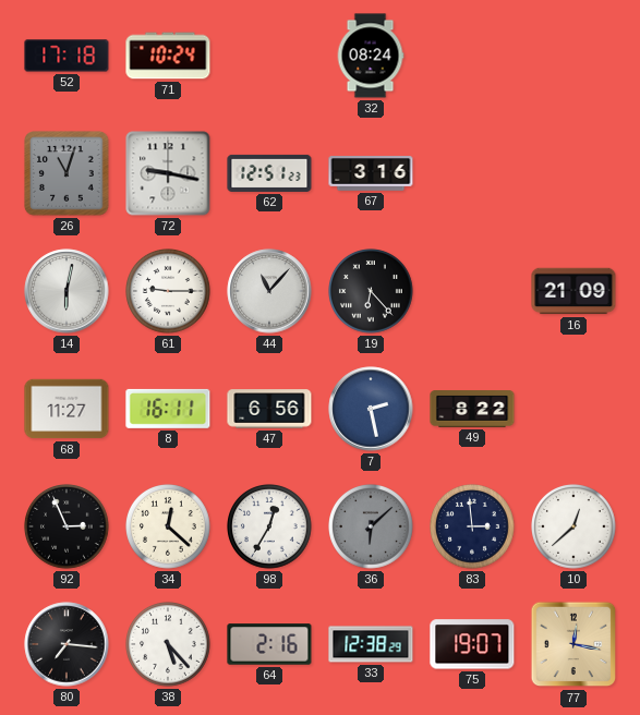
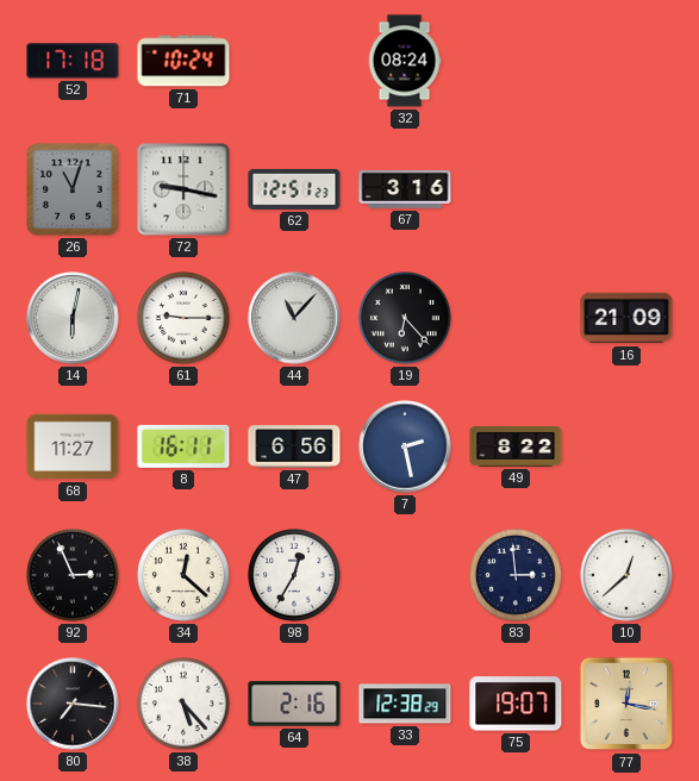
36: 6:08 -> none (372, 528)
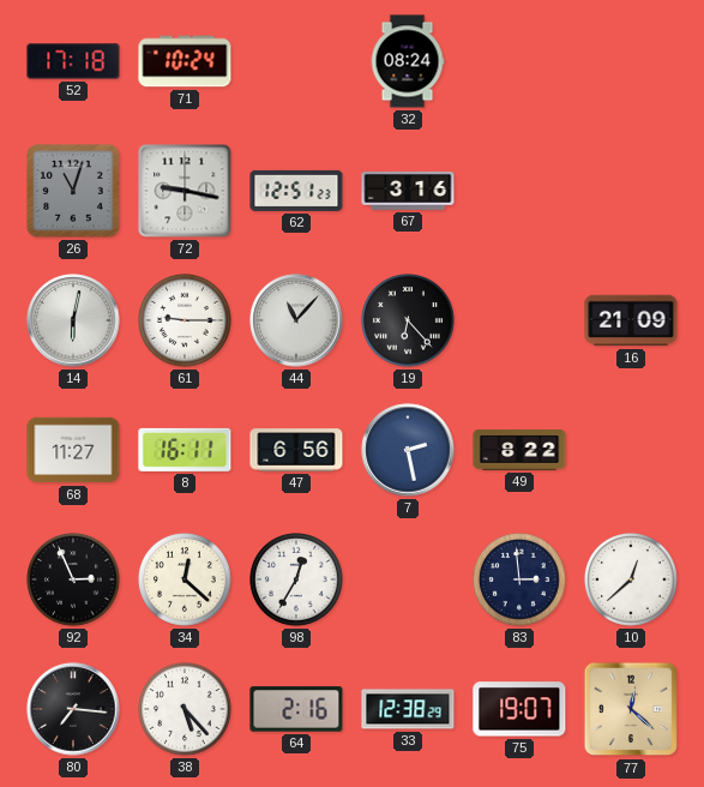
77: 12:17 -> 12:22 (631, 709)
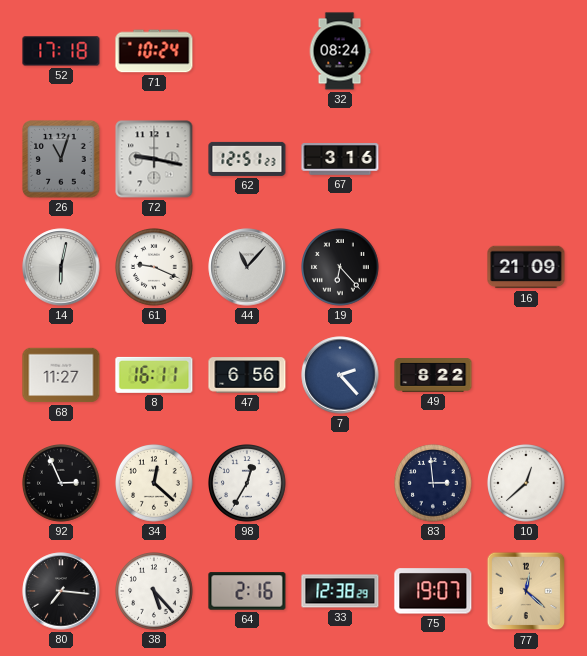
61: 9:15 -> 9:19 (155, 268)
7: 2:28 -> 2:23 (340, 375)
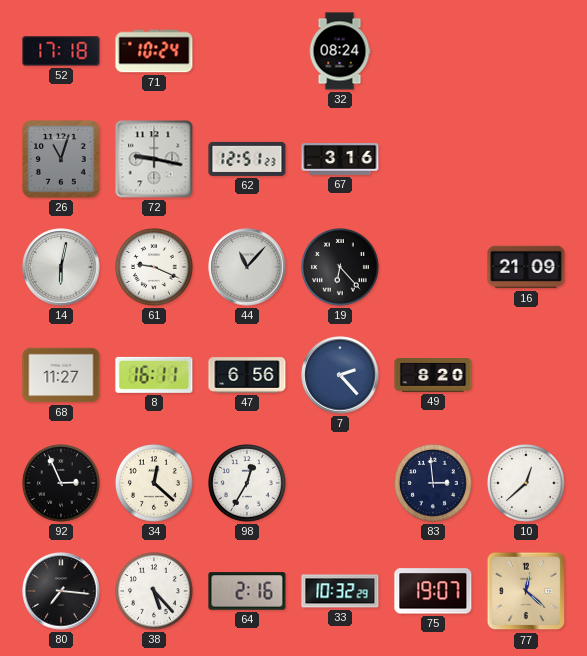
49: 8:22 -> 8:20 (433, 376)
33: 12:38 -> 10:32 (340, 591)
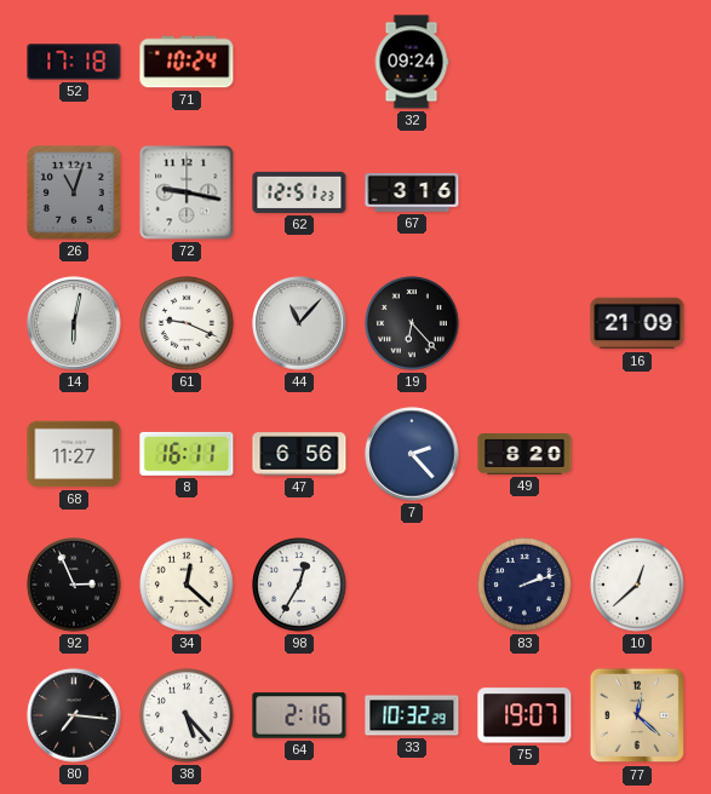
32: 08:24 -> 09:24 (412, 62)
83: 2:59 -> 2:12 (526, 586)
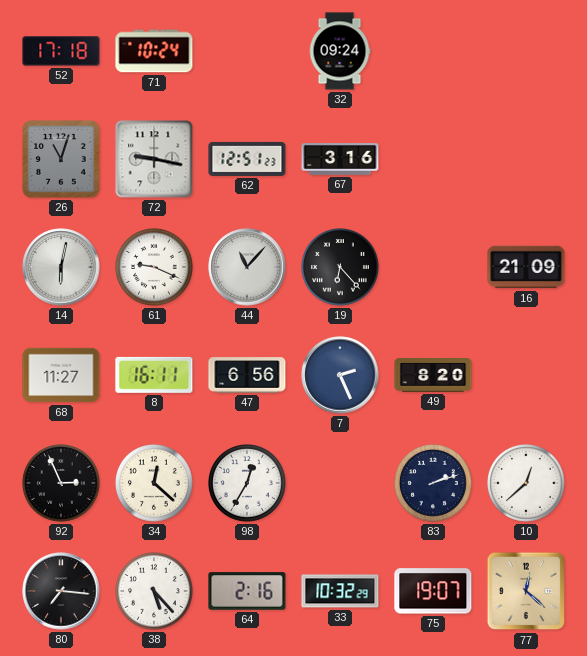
7: 2:23 -> 2:26 (340, 375)
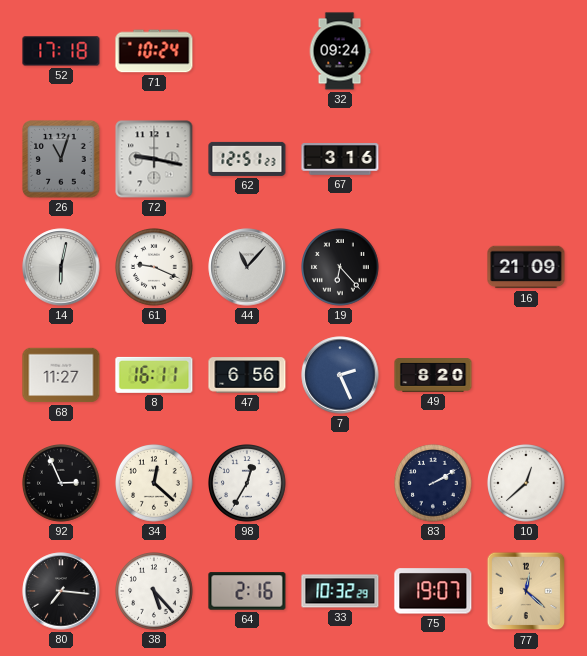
83: 2:12 -> 2:10 (434, 484)
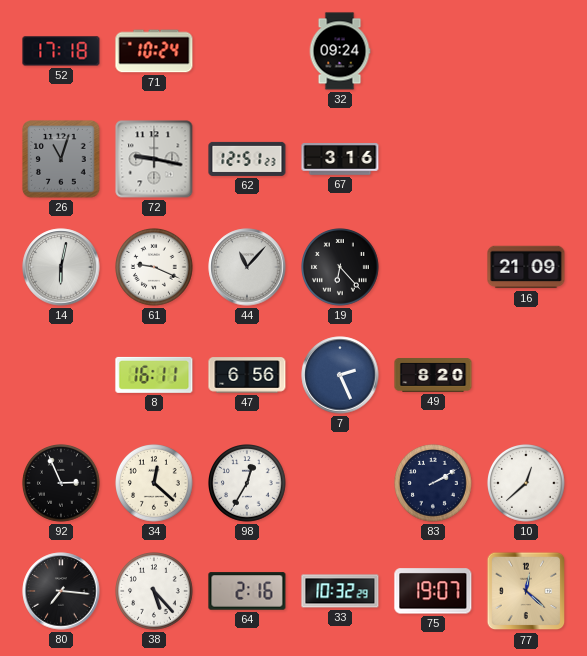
68: 11:27 -> none (61, 375)
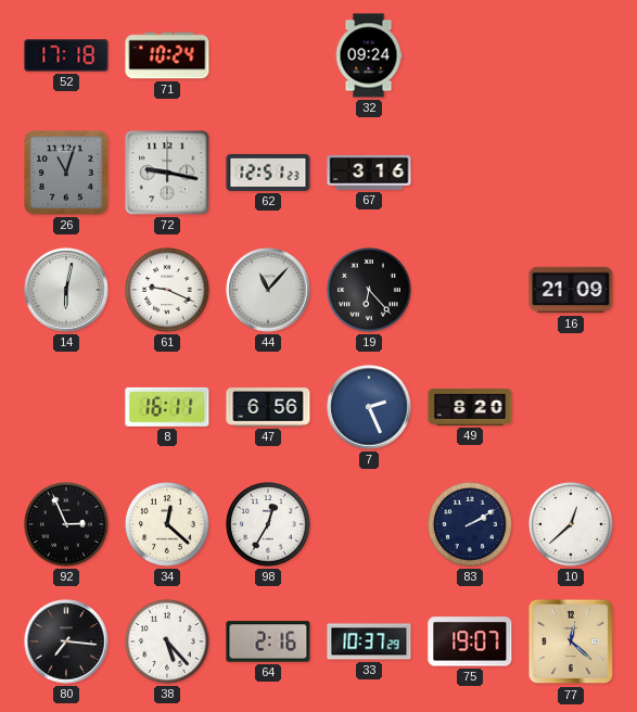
33: 10:32 -> 10:37 (369, 641)
